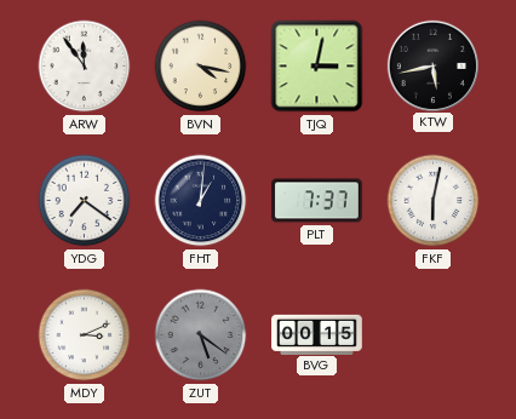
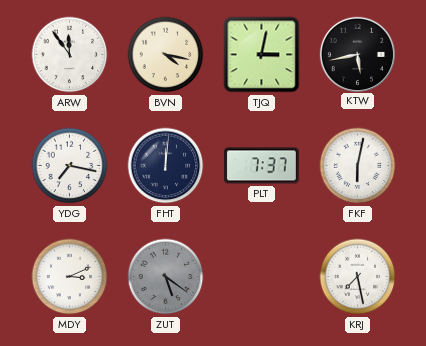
YDG: 7:21 -> 7:17 (70, 166)
FHT: 1:01 -> 12:01 (166, 166)
BVG: 00:15 -> none (317, 334)
KRJ: none -> 7:28 (358, 277)
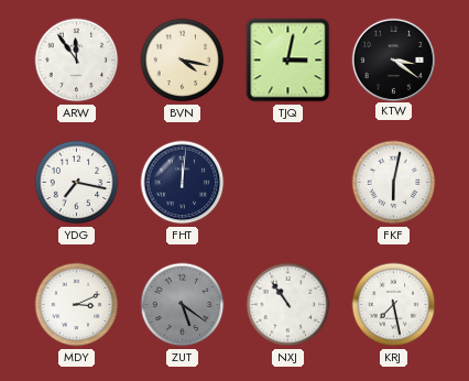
KTW: 5:43 -> 3:21 (393, 59)
PLT: 7:37 -> none (262, 166)
NXJ: none -> 10:54 (288, 305)
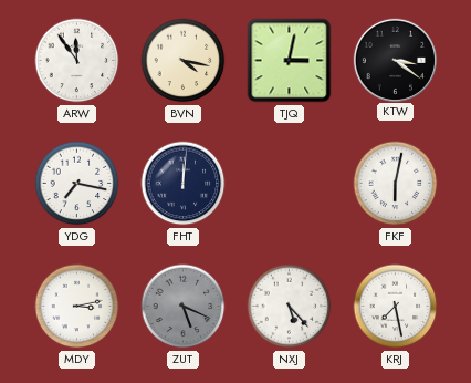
MDY: 3:11 -> 3:13 (77, 307)
ZUT: 5:21 -> 5:19 (184, 307)
NXJ: 10:54 -> 5:23 (290, 307)
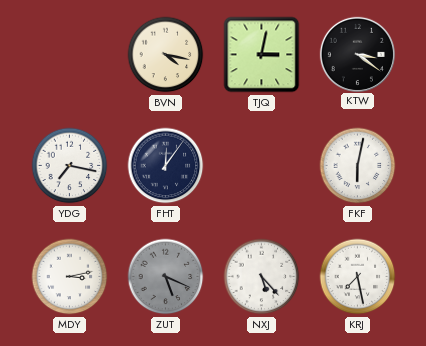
ARW: 11:54 -> none (77, 61)
FHT: 12:01 -> 12:06 (166, 166)
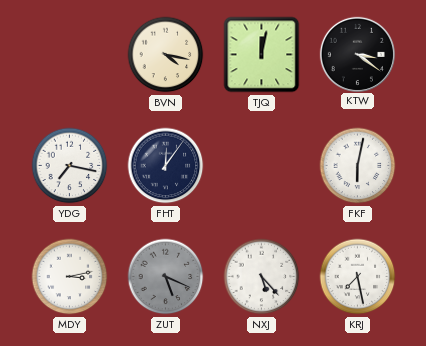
TJQ: 3:02 -> 12:02 (262, 55)
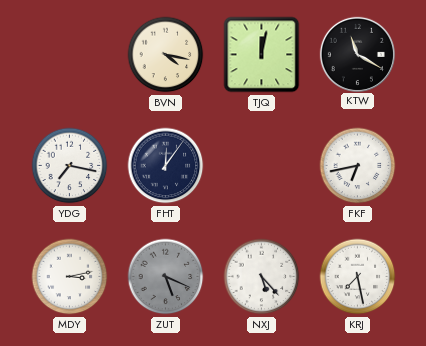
KTW: 3:21 -> 11:20 (357, 54)
FKF: 6:02 -> 6:43 (358, 166)
